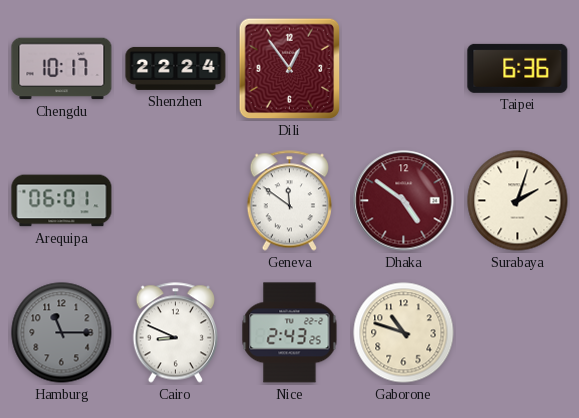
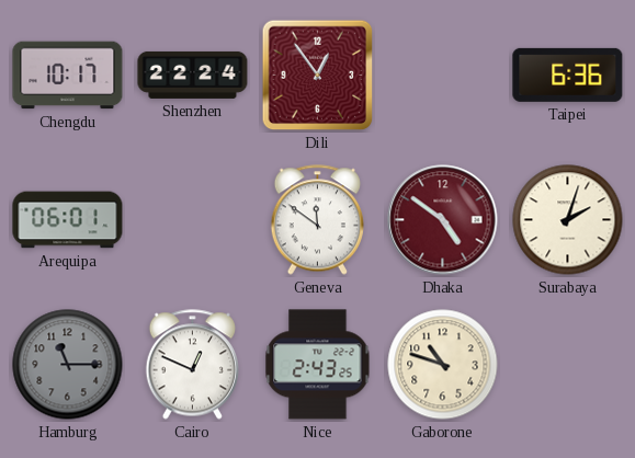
Cairo: 8:49 -> 12:49 (192, 365)
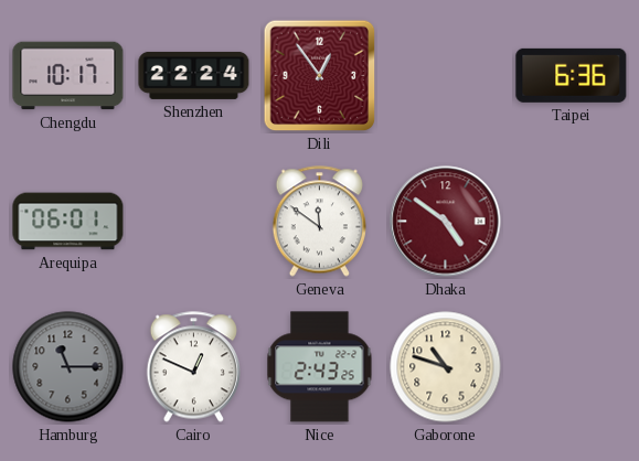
Surabaya: 2:03 -> none (568, 220)
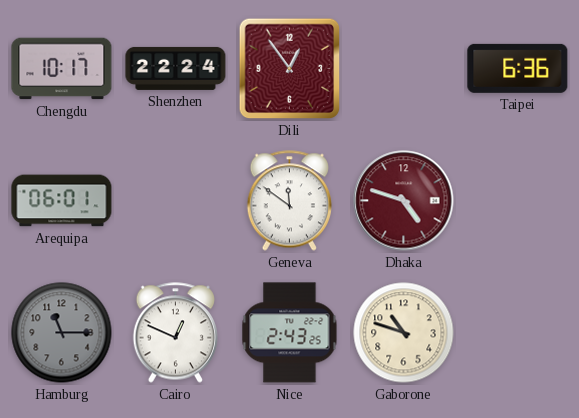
Dhaka: 4:51 -> 4:48 (404, 201)
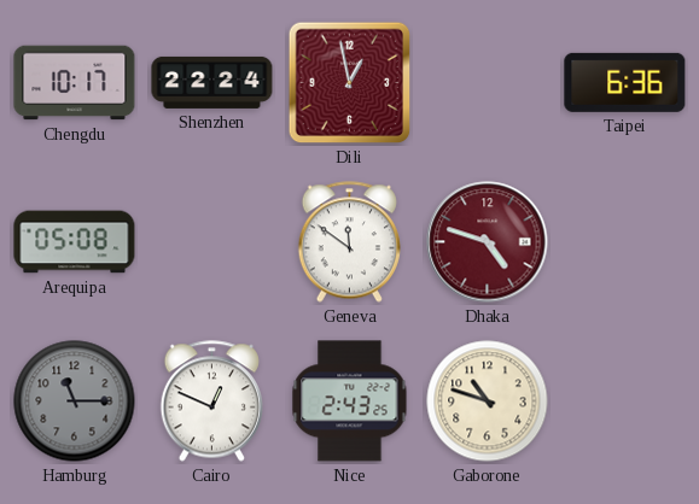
Dili: 12:54 -> 12:58 (350, 83)
Arequipa: 06:01 -> 05:08 (75, 242)
